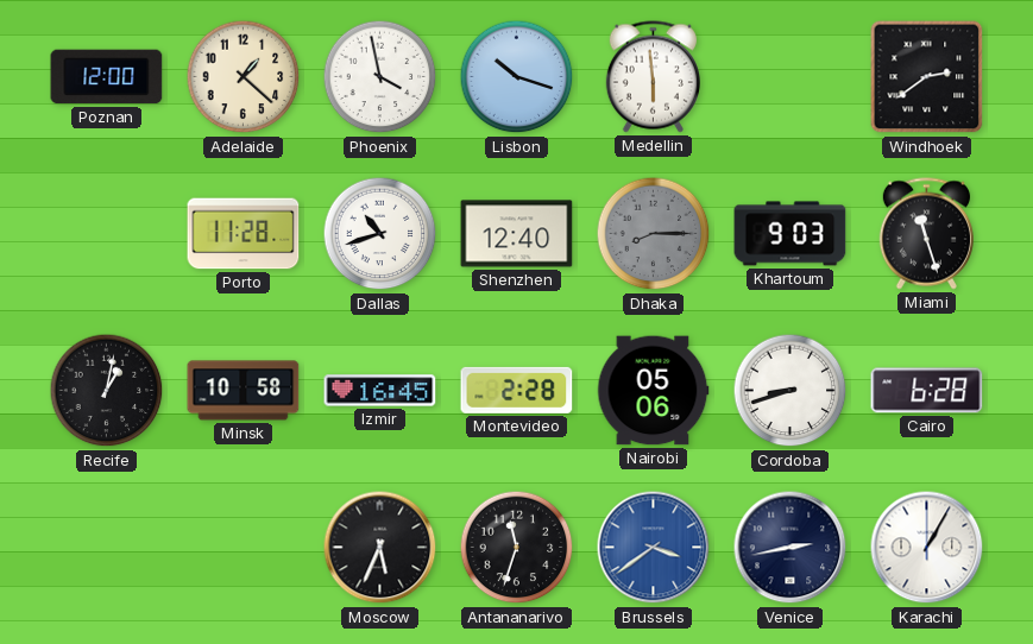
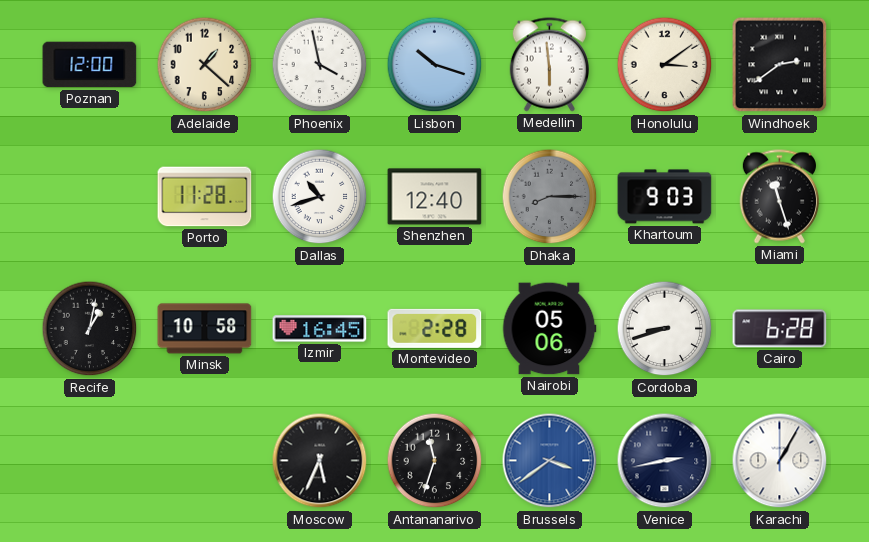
Honolulu: none -> 3:09 (665, 65)
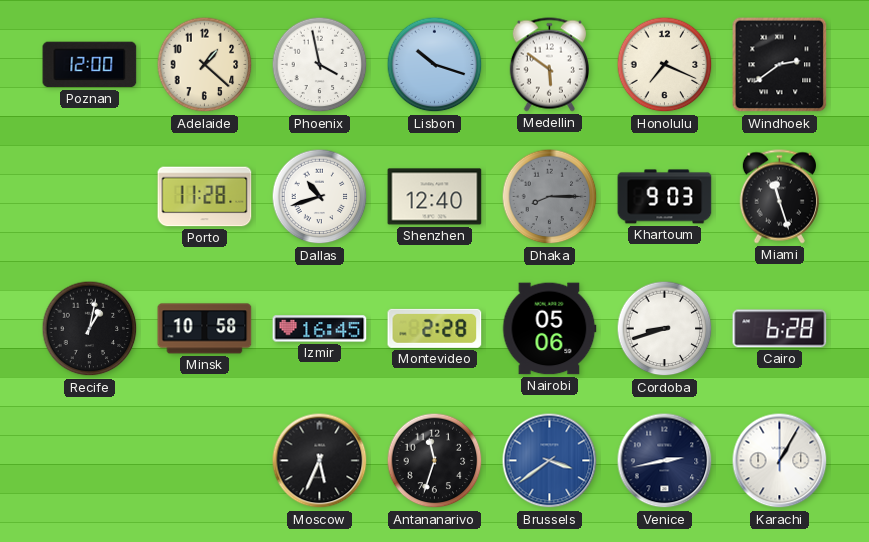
Medellin: 5:59 -> 5:51 (549, 65)
Honolulu: 3:09 -> 7:19 (665, 65)
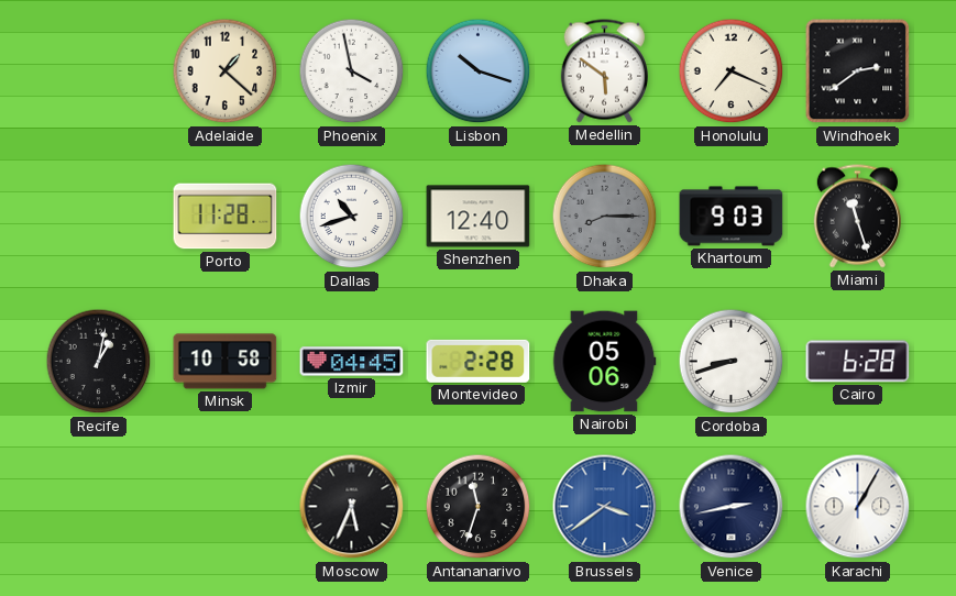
Poznan: 12:00 -> none (90, 65)
Izmir: 16:45 -> 04:45 (352, 362)
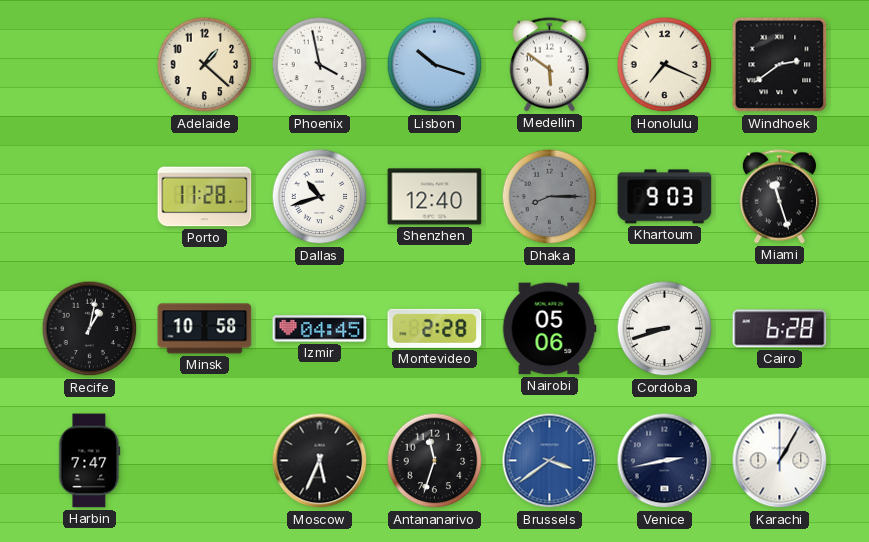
Harbin: none -> 7:47 (90, 461)
